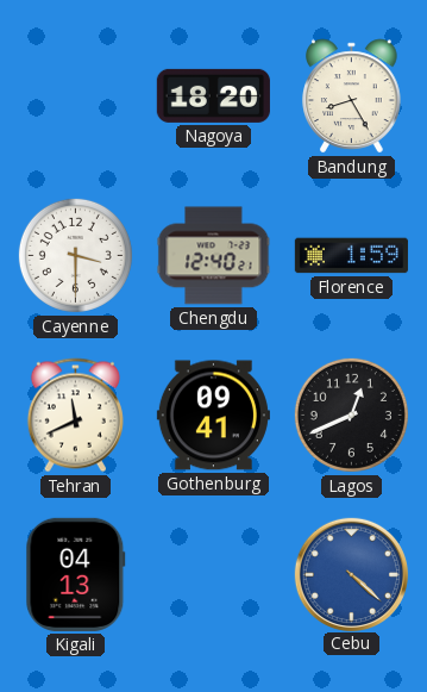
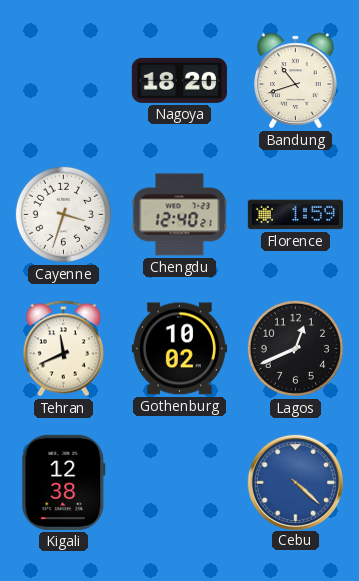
Bandung: 8:25 -> 10:42 (296, 81)
Cayenne: 3:30 -> 3:33 (63, 214)
Gothenburg: 09:41 -> 10:02 (179, 349)
Kigali: 04:13 -> 12:38 (64, 482)
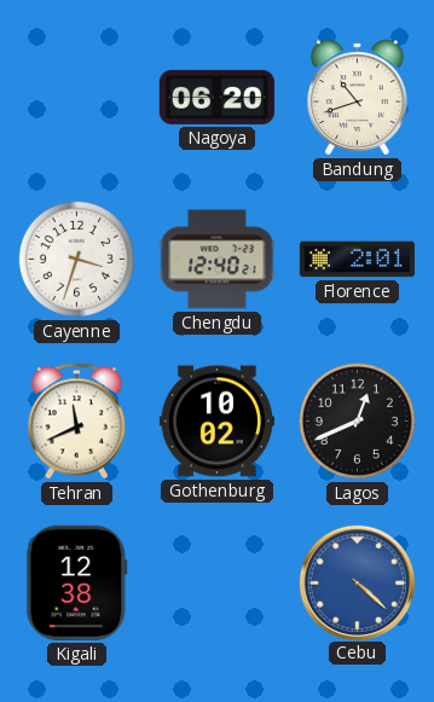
Nagoya: 18:20 -> 06:20 (216, 97)
Florence: 1:59 -> 2:01 (357, 260)
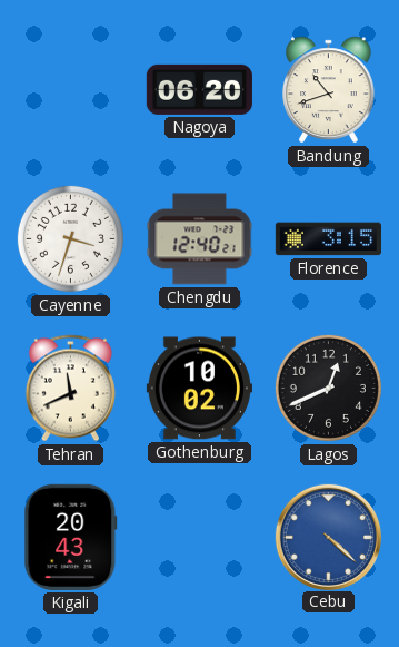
Florence: 2:01 -> 3:15 (328, 239)
Kigali: 12:38 -> 20:43 (71, 537)
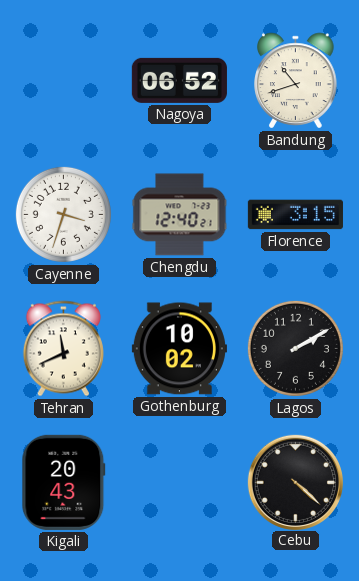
Nagoya: 06:20 -> 06:52 (179, 80)
Lagos: 12:41 -> 2:10 (295, 348)
Cebu dial: blue -> black (295, 482)
